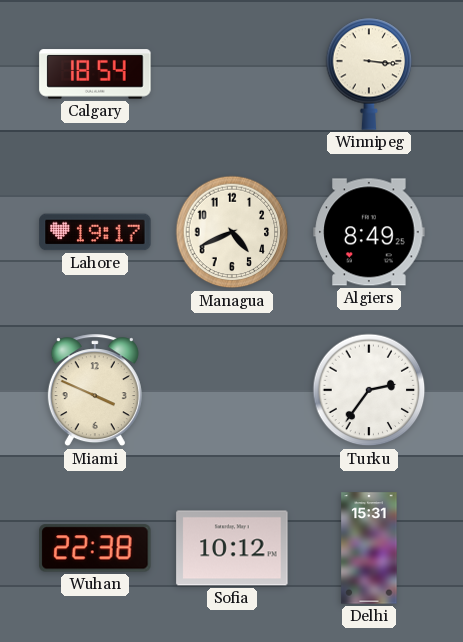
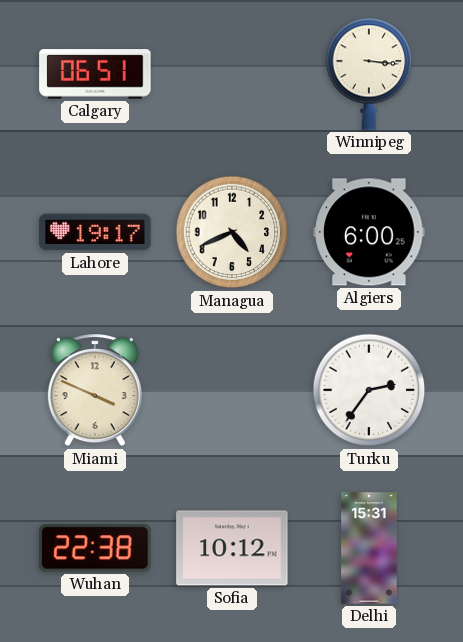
Calgary: 18:54 -> 06:51 (95, 74)
Algiers: 8:49 -> 6:00 (369, 232)
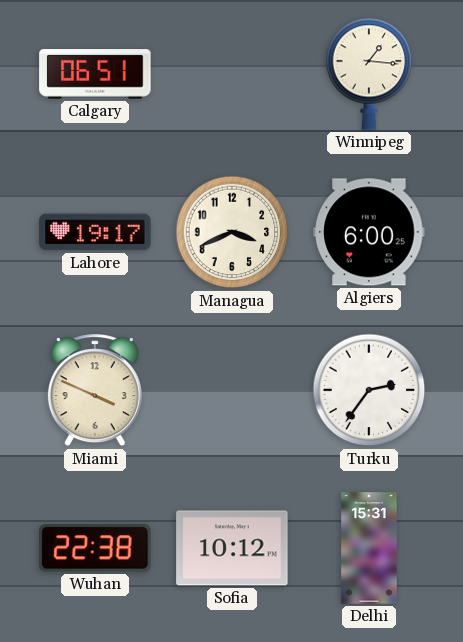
Winnipeg: 3:16 -> 1:16 (369, 74)
Managua: 4:41 -> 3:41 (232, 232)
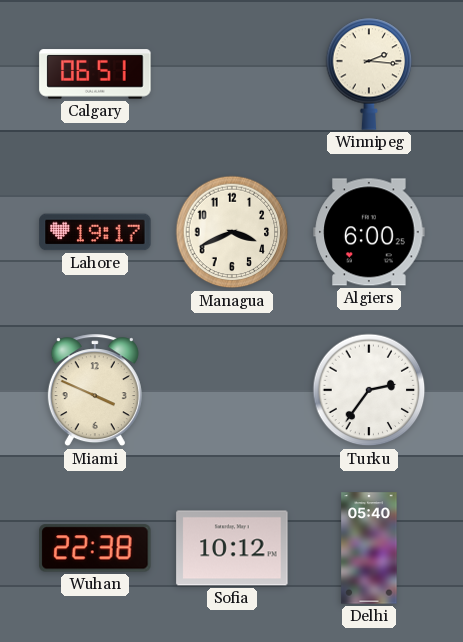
Winnipeg: 1:16 -> 2:16 (369, 74)
Delhi: 15:31 -> 05:40 (369, 548)
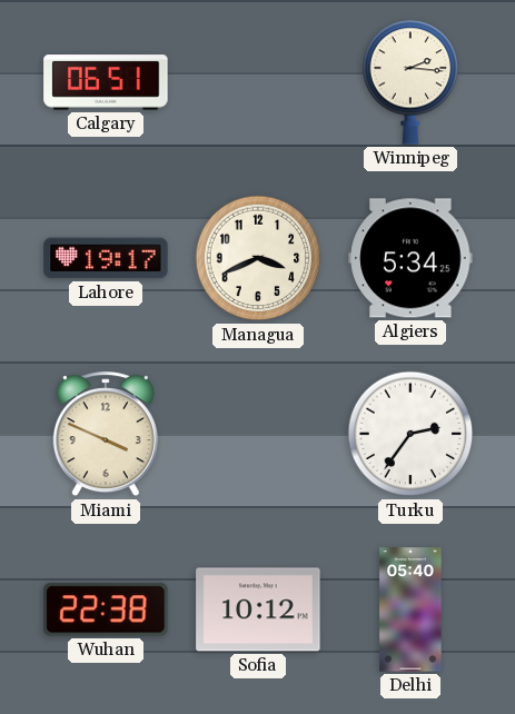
Algiers: 6:00 -> 5:34 (410, 258)
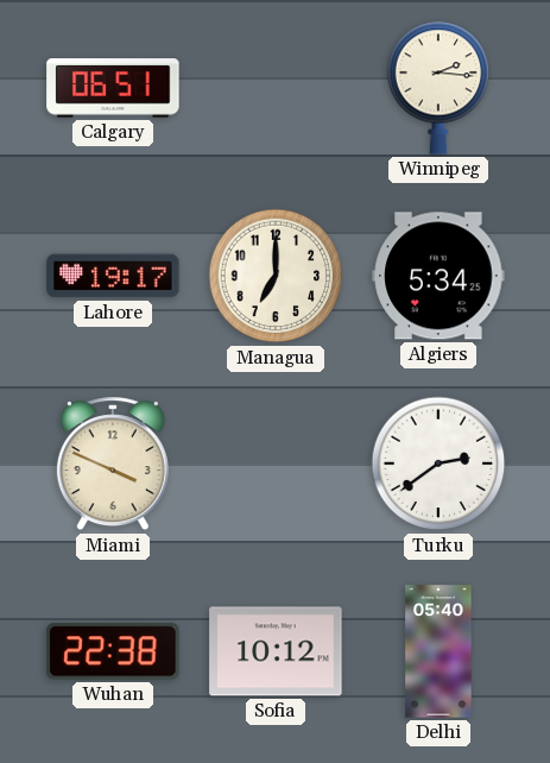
Managua: 3:41 -> 7:00 (276, 276)
Turku: 2:36 -> 2:39 (438, 464)
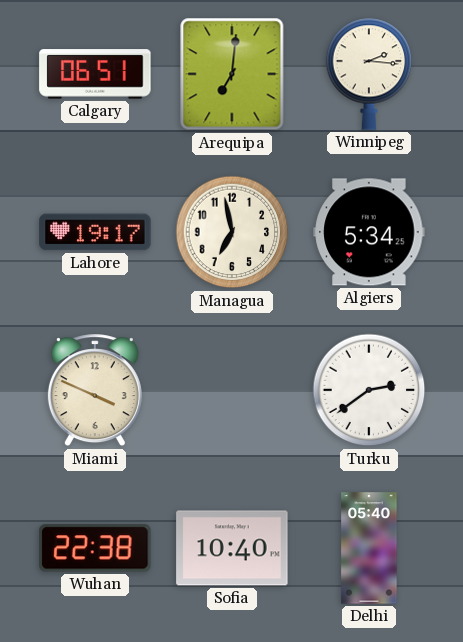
Arequipa: none -> 7:01 (232, 74)
Managua: 7:00 -> 6:58 (232, 232)
Sofia: 10:12 -> 10:40 (232, 548)
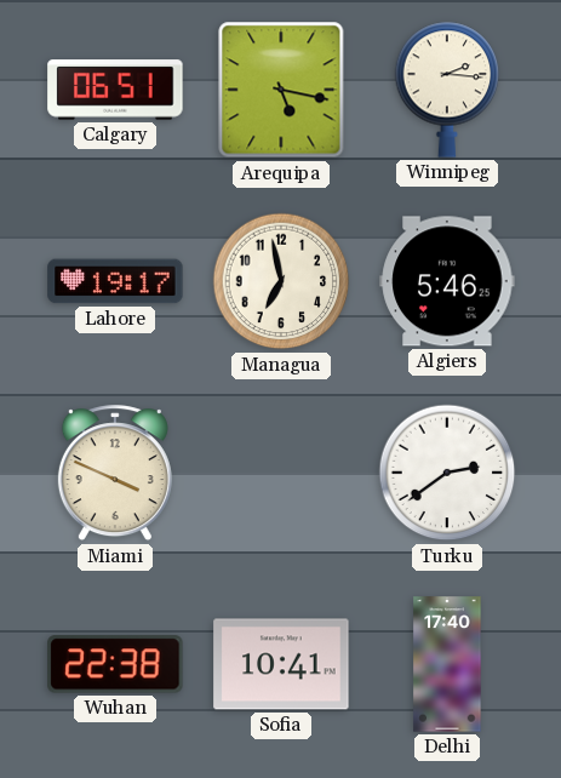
Arequipa: 7:01 -> 5:17 (281, 90)
Algiers: 5:34 -> 5:46 (447, 281)
Sofia: 10:40 -> 10:41 (281, 664)
Delhi: 05:40 -> 17:40 (447, 664)
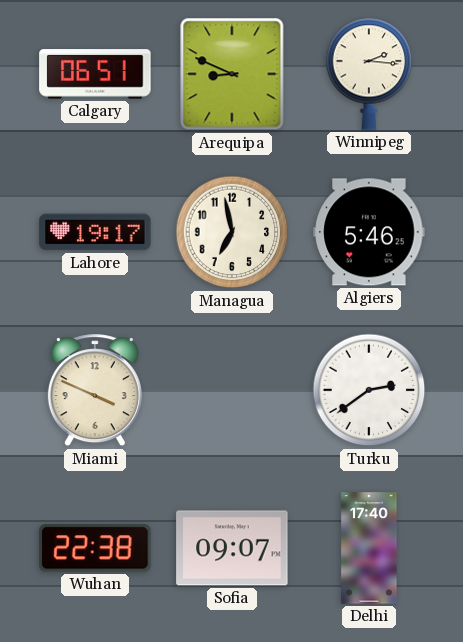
Arequipa: 5:17 -> 8:49 (232, 74)
Sofia: 10:41 -> 09:07 (232, 548)
